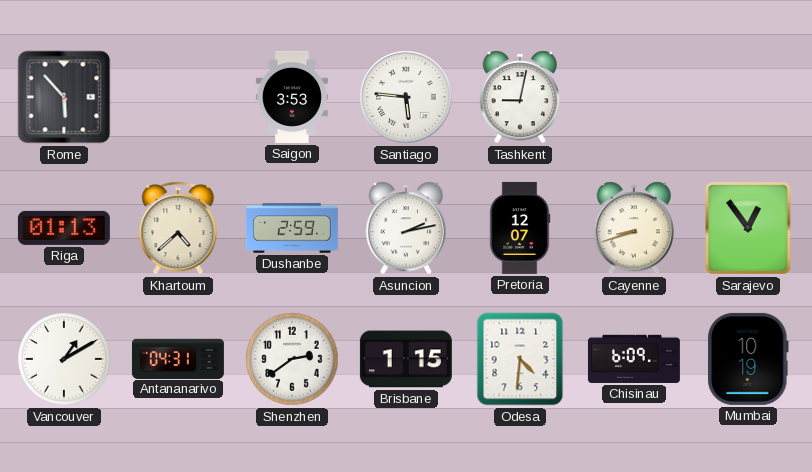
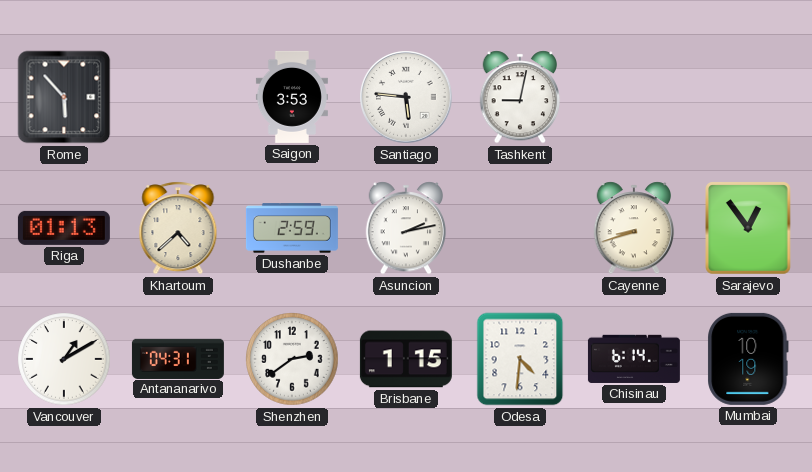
Pretoria: 12:07 -> none (520, 228)
Chisinau: 6:09 -> 6:14 (634, 359)
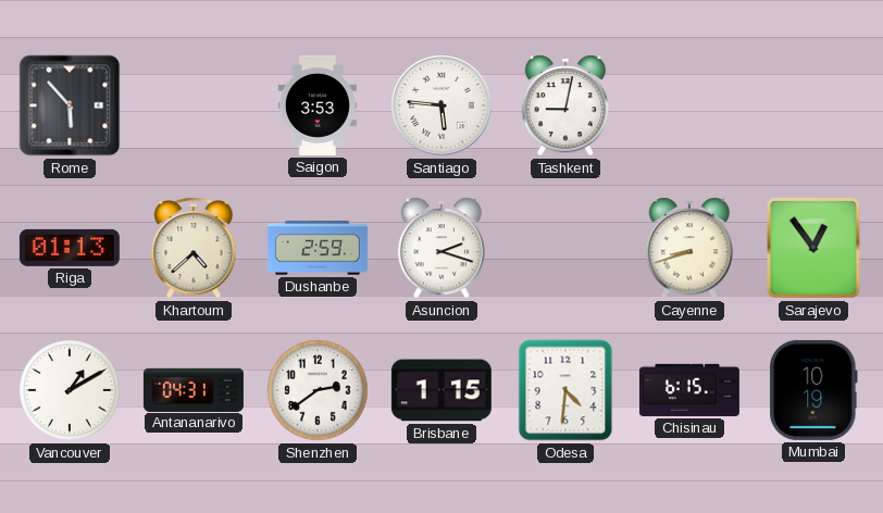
Asuncion: 2:13 -> 2:18 (442, 248)
Chisinau: 6:14 -> 6:15 (689, 390)
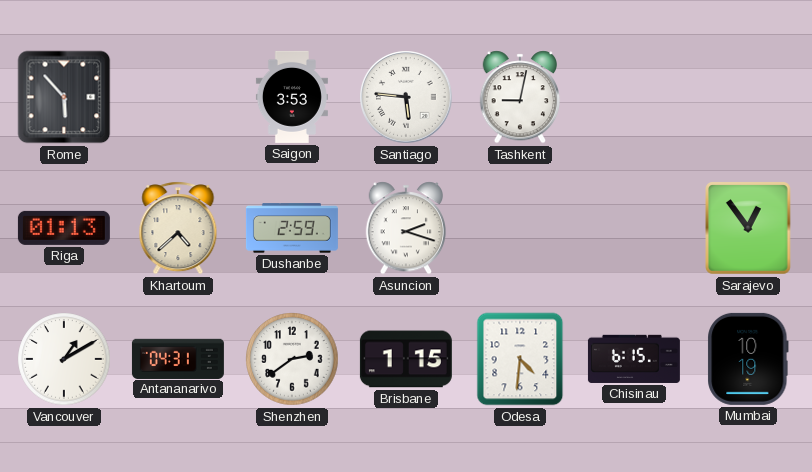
Cayenne: 8:42 -> none (689, 248)
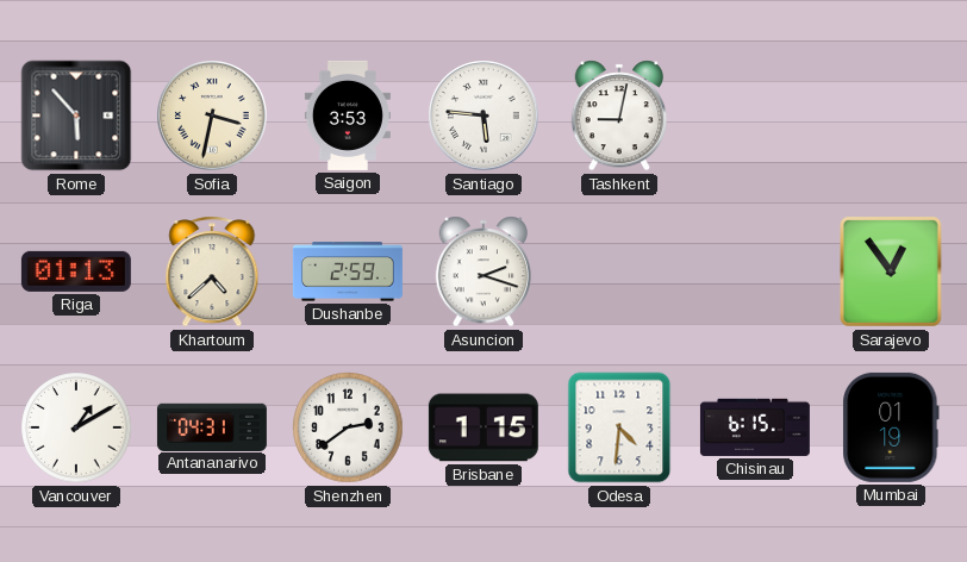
Sofia: none -> 3:32 (212, 115)
Mumbai: 10:19 -> 01:19 (891, 427)
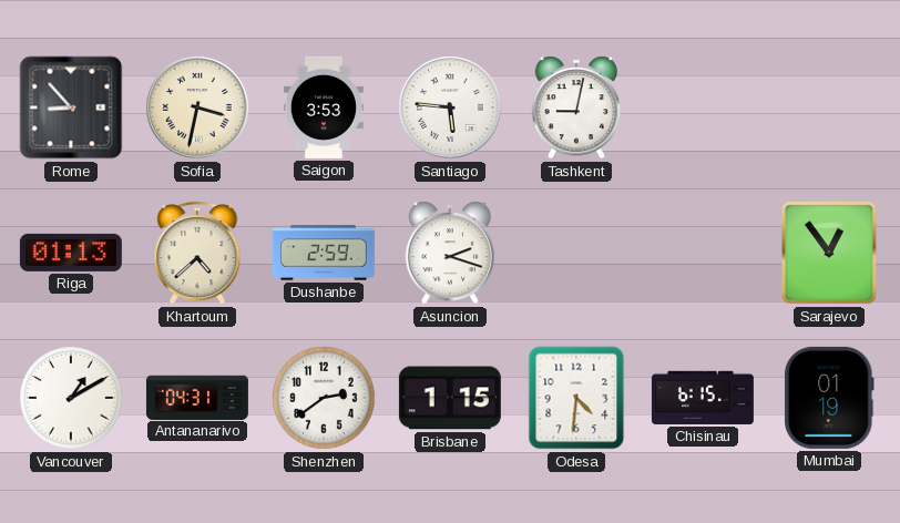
Rome: 5:53 -> 8:53 (71, 107)
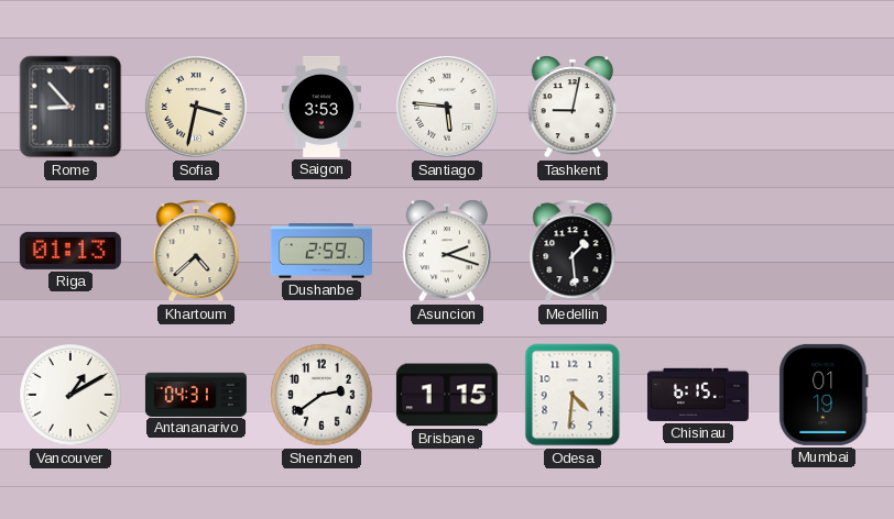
Medellin: none -> 1:29 (573, 251)
Sarajevo: 12:54 -> none (830, 254)
